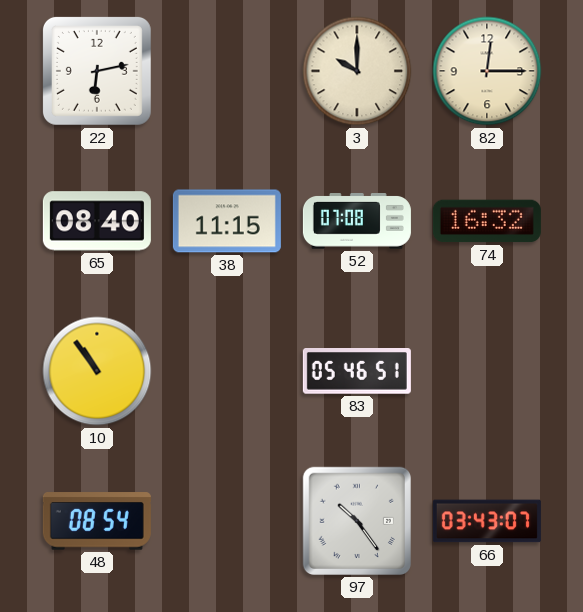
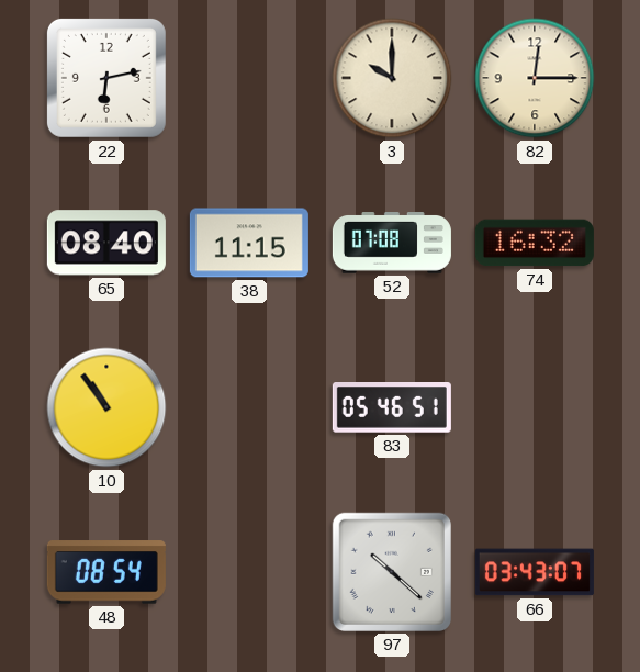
97: 10:24 -> 10:22 (392, 572)
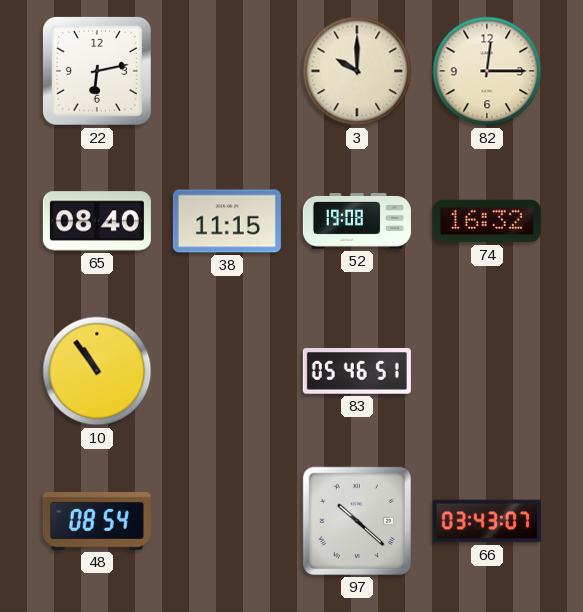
52: 07:08 -> 19:08 (357, 222)
